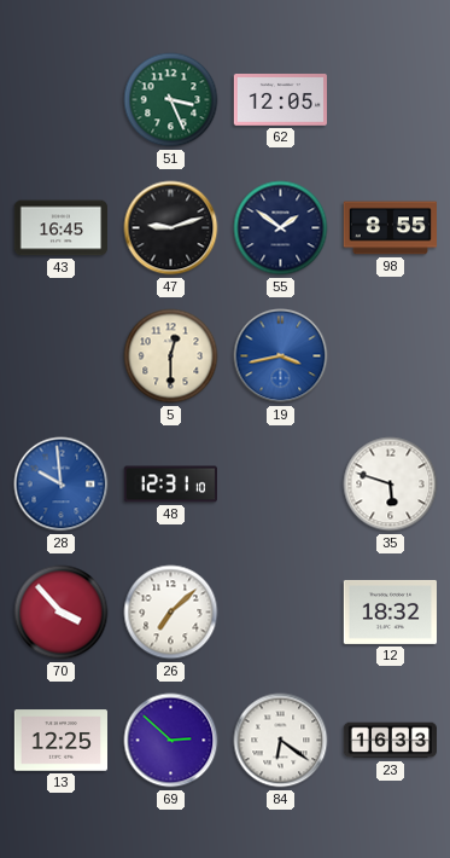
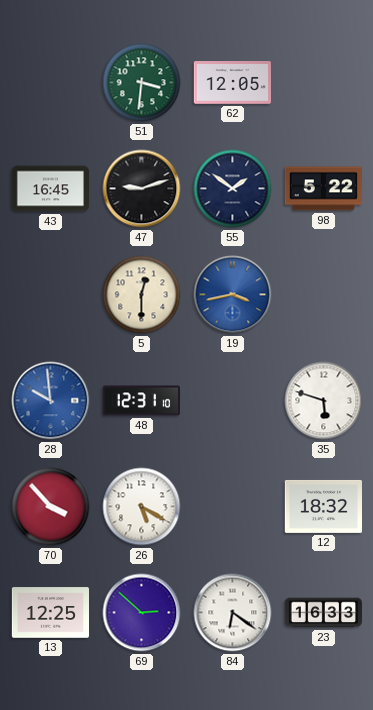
51: 3:26 -> 3:31 (142, 83)
98: 8:55 -> 5:22 (323, 189)
26: 7:08 -> 5:20 (142, 507)
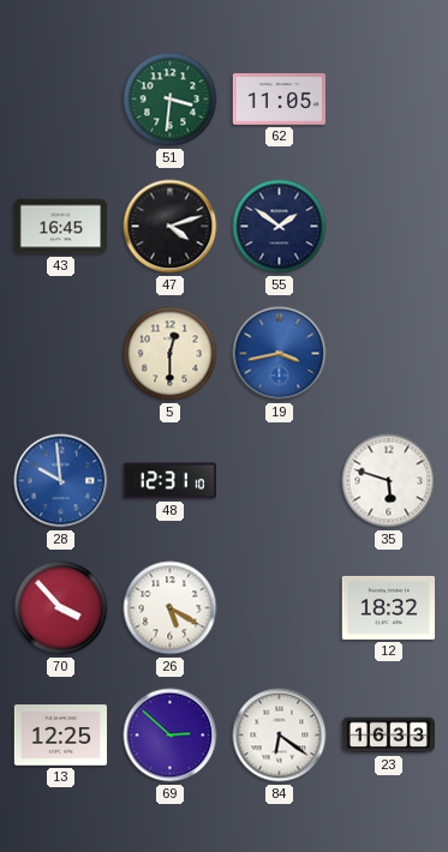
62: 12:05 -> 11:05 (279, 100)
47: 9:12 -> 4:12 (171, 227)
98: 5:22 -> none (323, 189)
